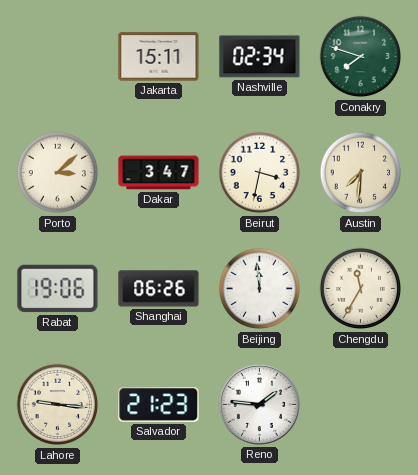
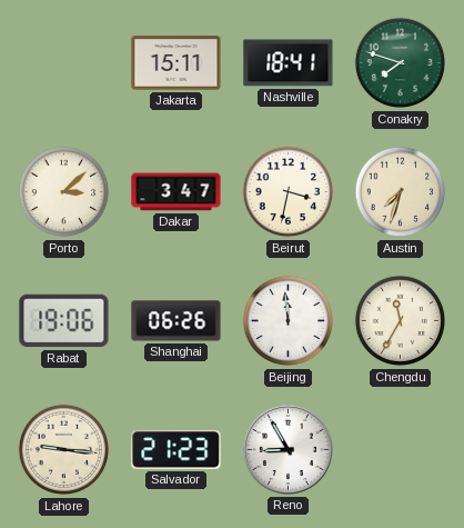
Nashville: 02:34 -> 18:41 (289, 63)
Austin: 7:31 -> 7:33 (401, 192)
Reno: 1:46 -> 8:55 (288, 449)
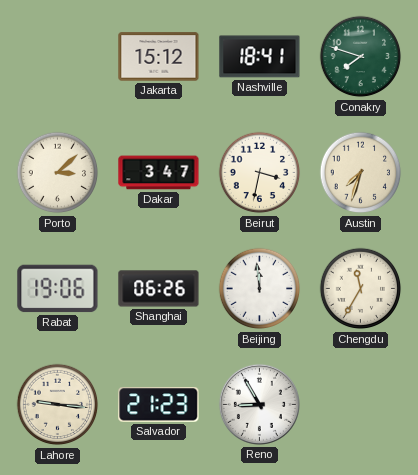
Jakarta: 15:11 -> 15:12 (159, 57)
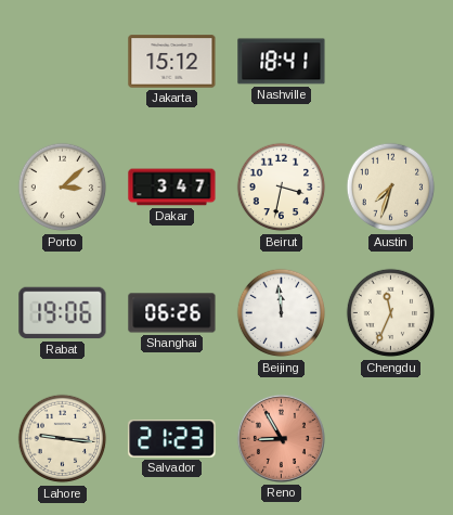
Conakry: 7:48 -> none (361, 57)
Chengdu: 11:35 -> 11:34 (391, 313)
Reno dial: white -> salmon (281, 438)
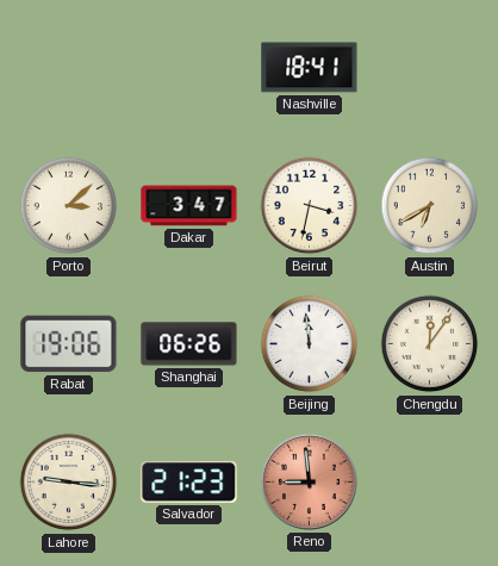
Jakarta: 15:12 -> none (172, 62)
Austin: 7:33 -> 6:40 (430, 206)
Chengdu: 11:34 -> 12:06 (430, 344)
Reno: 8:55 -> 8:59 (309, 481)
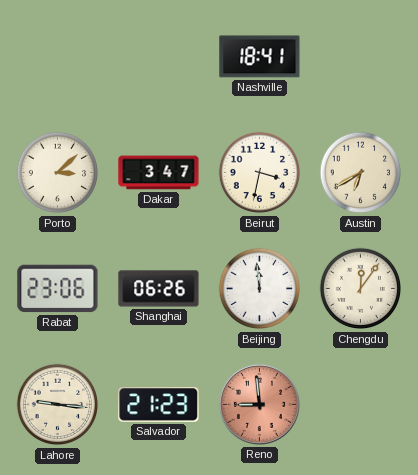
Rabat: 19:06 -> 23:06 (58, 289)
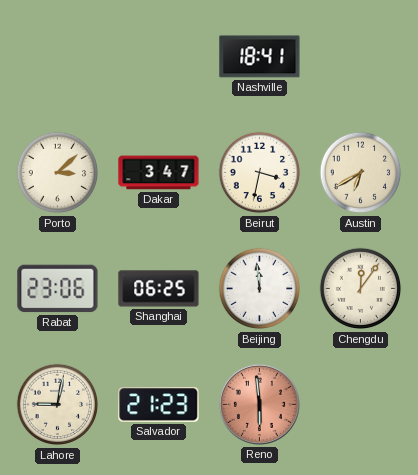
Shanghai: 06:26 -> 06:25 (159, 289)
Lahore: 9:16 -> 9:02 (58, 405)
Reno: 8:59 -> 5:59 (259, 404)
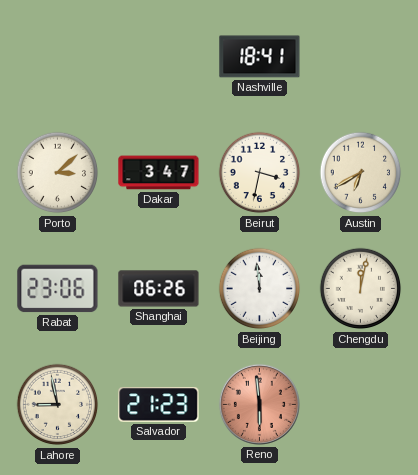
Shanghai: 06:25 -> 06:26 (159, 289)
Chengdu: 12:06 -> 12:02 (361, 289)
Lahore: 9:02 -> 8:58 (58, 405)
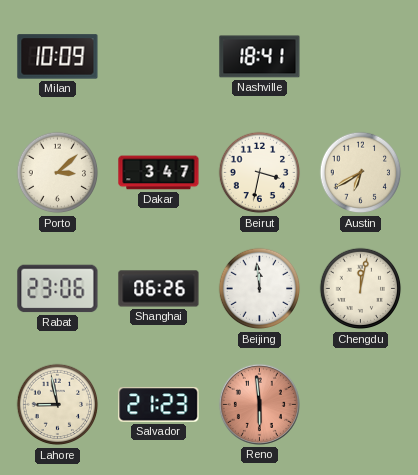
Milan: none -> 10:09 (58, 57)
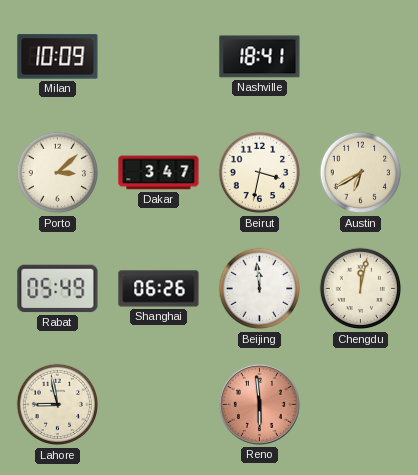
Rabat: 23:06 -> 05:49 (58, 289)
Salvador: 21:23 -> none (159, 405)
